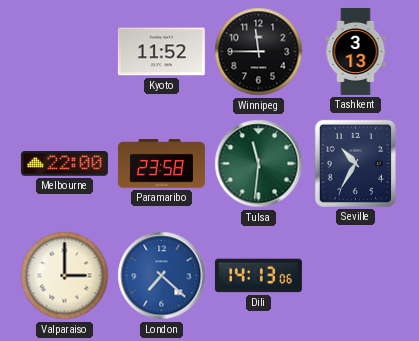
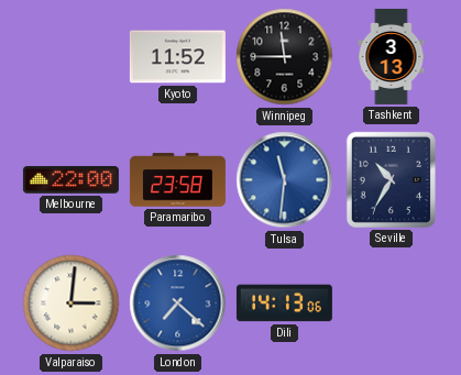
Tulsa dial: green -> blue (285, 180)
Valparaiso: 3:00 -> 3:01 (72, 304)
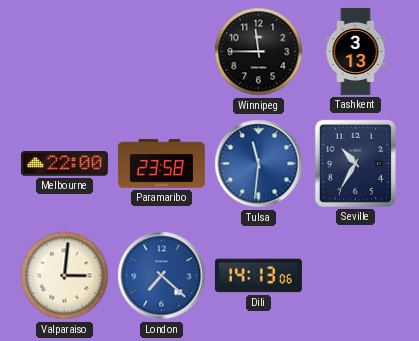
Kyoto: 11:52 -> none (177, 57)
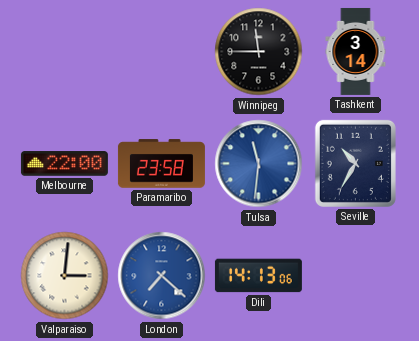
Tashkent: 3:13 -> 3:14 (356, 51)
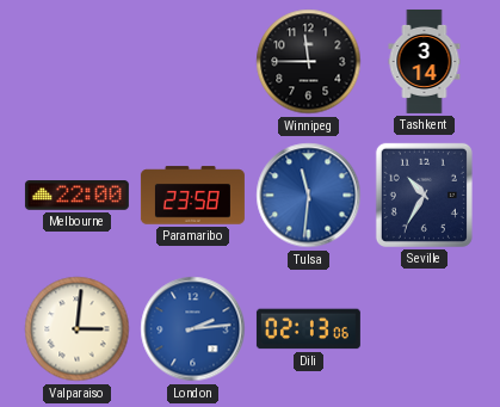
London: 7:22 -> 2:14 (193, 329)
Dili: 14:13 -> 02:13 (308, 329)
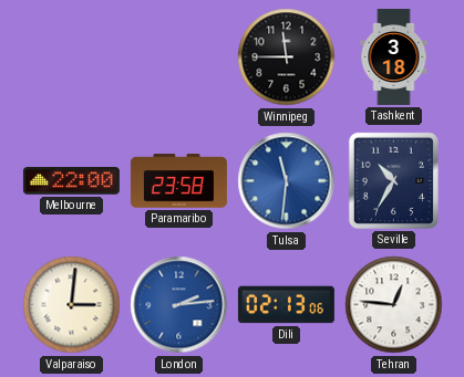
Tashkent: 3:14 -> 3:18 (394, 56)
Tehran: none -> 12:46 (394, 305)
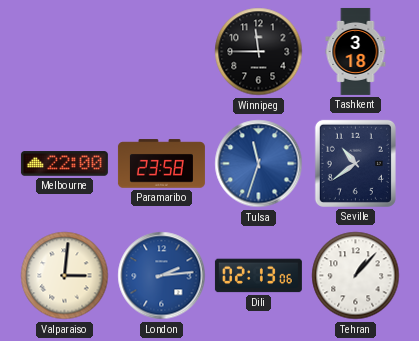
Tulsa: 11:31 -> 11:33 (259, 164)
Seville: 10:35 -> 10:39 (355, 163)
Tehran: 12:46 -> 1:07 (356, 276)
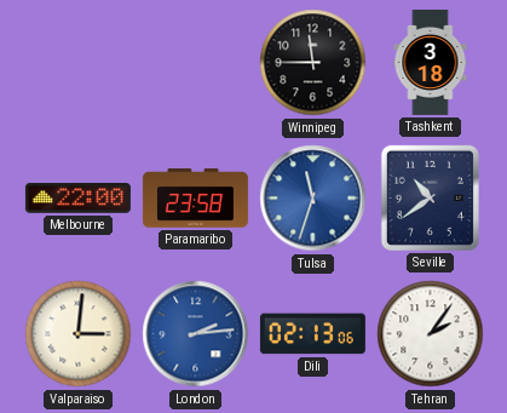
Tehran: 1:07 -> 2:06 (431, 334)
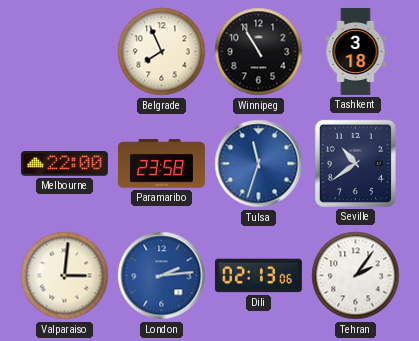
Belgrade: none -> 7:56 (162, 52)
Winnipeg: 11:45 -> 10:55 (259, 52)
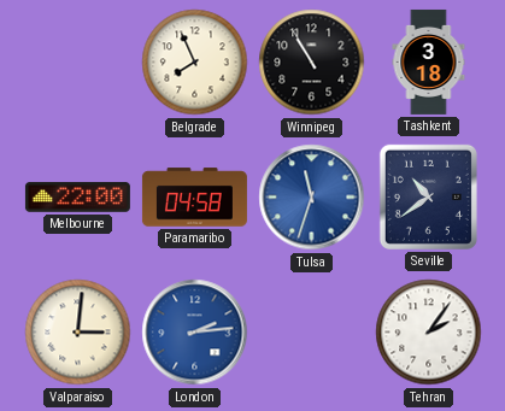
Paramaribo: 23:58 -> 04:58 (194, 198)
Dili: 02:13 -> none (258, 276)
